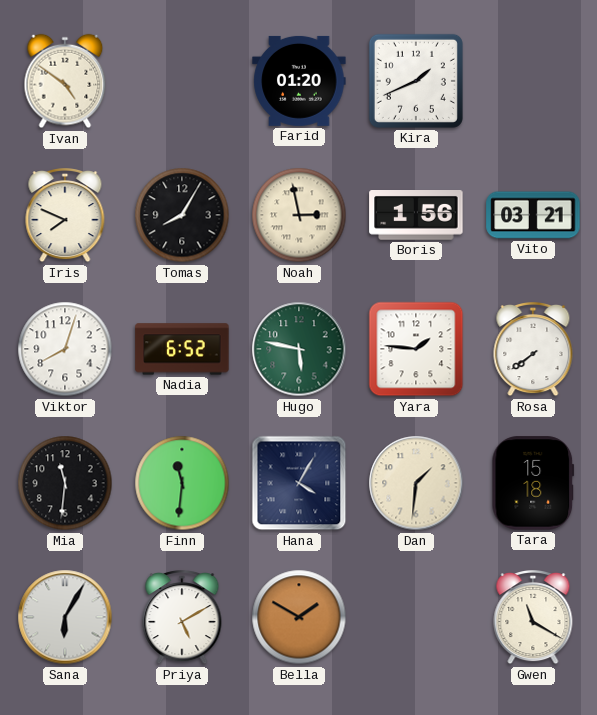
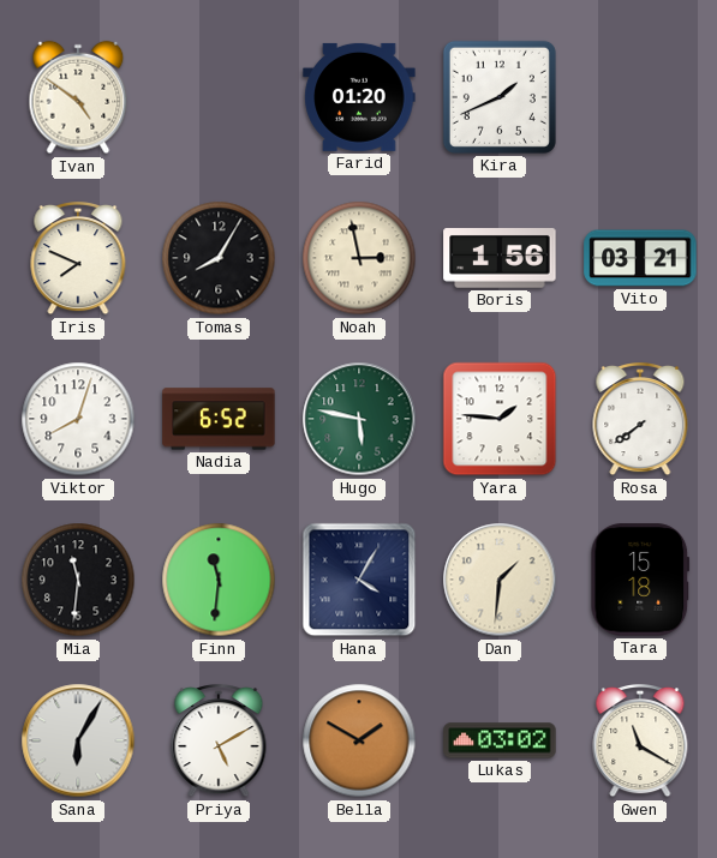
Lukas: none -> 03:02 (500, 740)
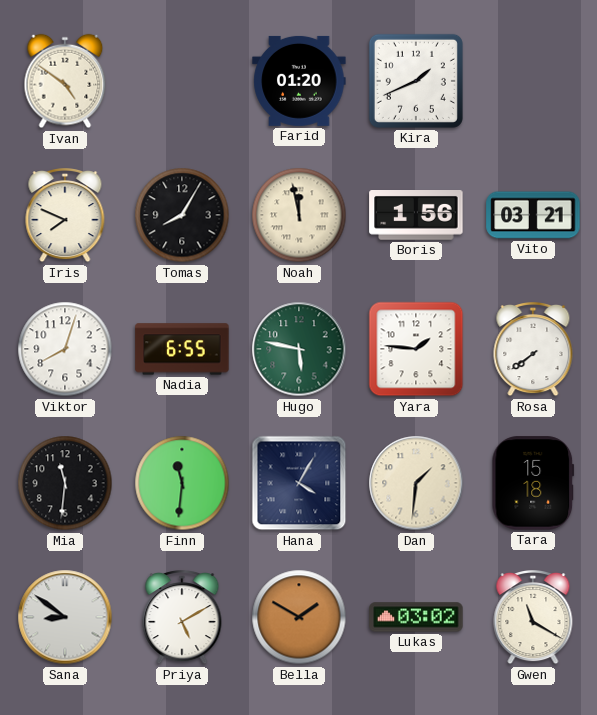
Noah: 2:58 -> 11:58 (299, 215)
Nadia: 6:52 -> 6:55 (182, 349)
Sana: 6:05 -> 8:51 (65, 617)
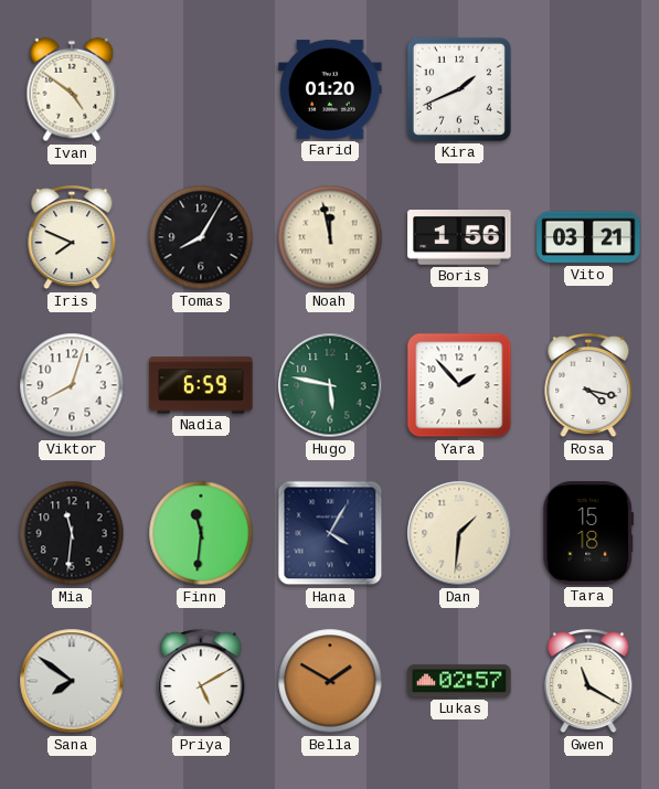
Nadia: 6:55 -> 6:59 (201, 385)
Yara: 1:46 -> 1:53 (459, 385)
Rosa: 7:39 -> 4:17 (588, 386)
Sana: 8:51 -> 7:51 (72, 681)
Lukas: 03:02 -> 02:57 (459, 681)
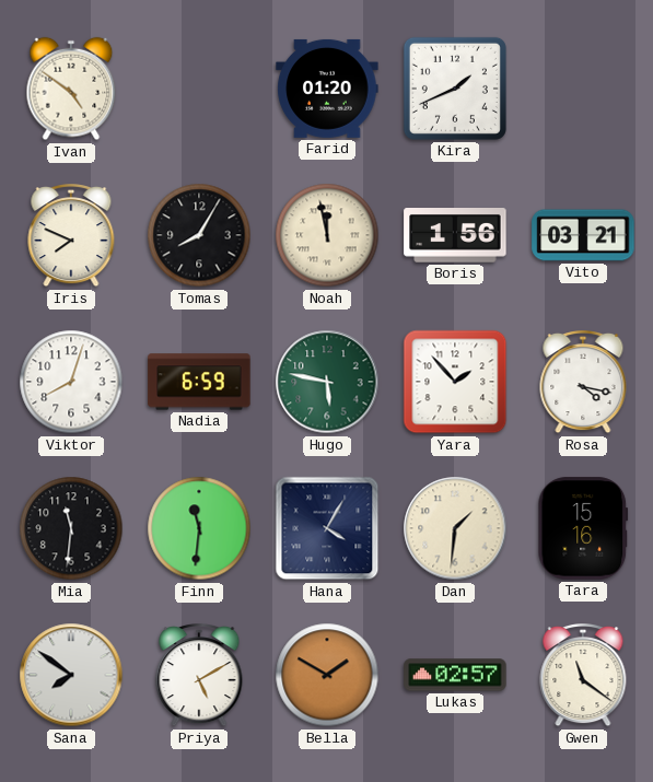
Tara: 15:18 -> 15:16 (583, 528)
Gwen: 11:20 -> 11:21 (583, 676)
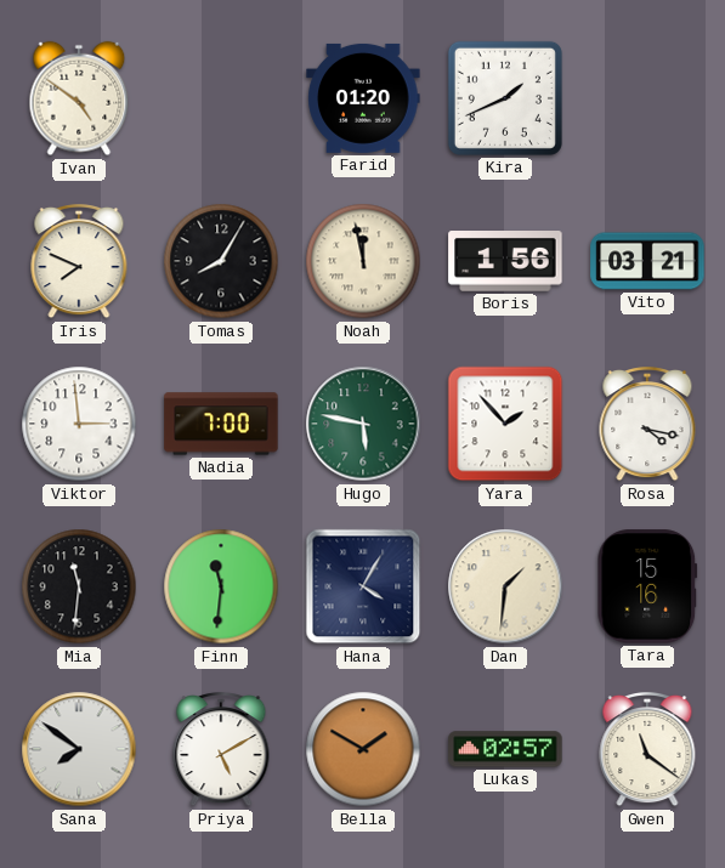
Viktor: 8:03 -> 2:59 (79, 424)
Nadia: 6:59 -> 7:00 (221, 424)
